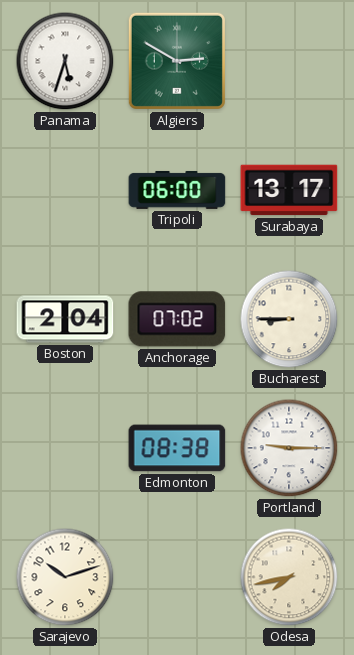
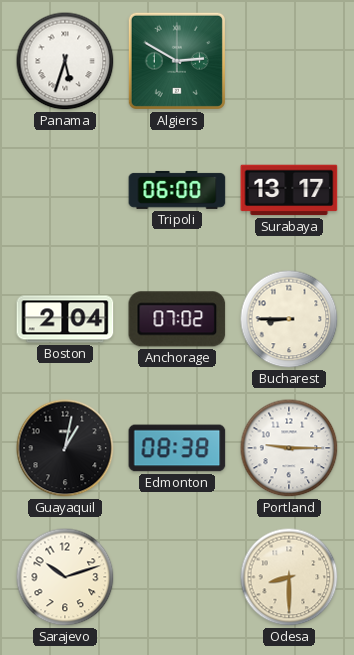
Guayaquil: none -> 1:02 (65, 448)
Odesa: 7:43 -> 8:30 (289, 577)
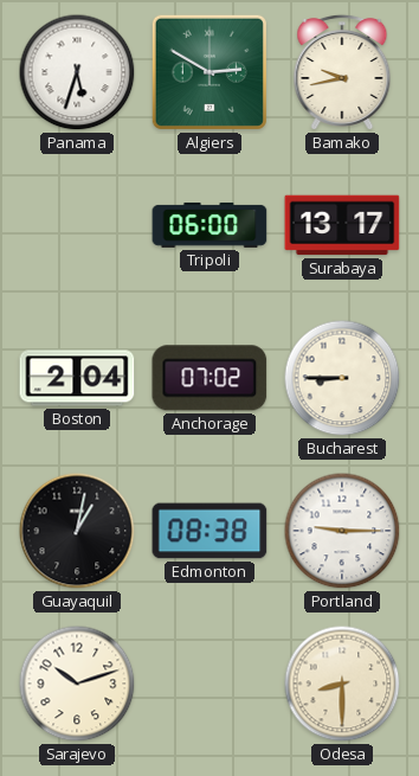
Bamako: none -> 9:43 (342, 72)
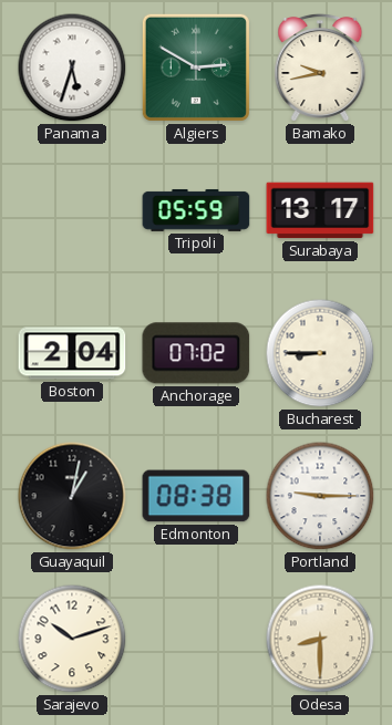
Tripoli: 06:00 -> 05:59 (196, 210)
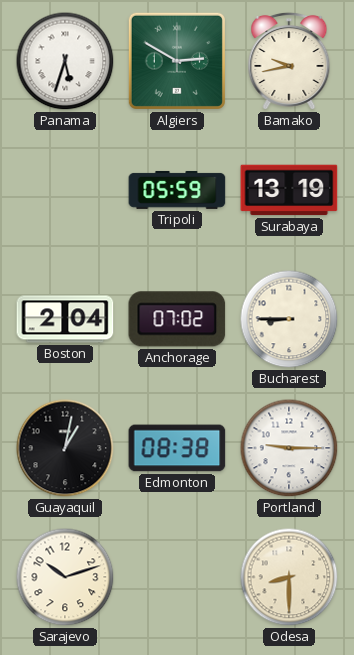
Surabaya: 13:17 -> 13:19 (289, 190)
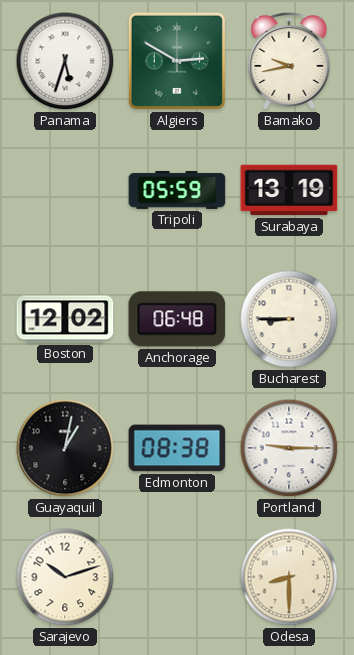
Boston: 2:04 -> 12:02 (65, 319)
Anchorage: 07:02 -> 06:48 (177, 319)
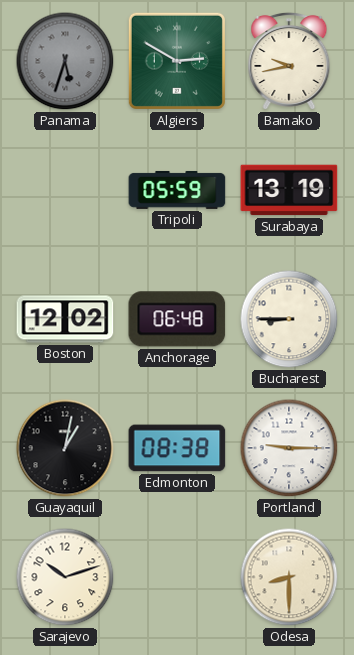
Panama dial: white -> grey (65, 61)
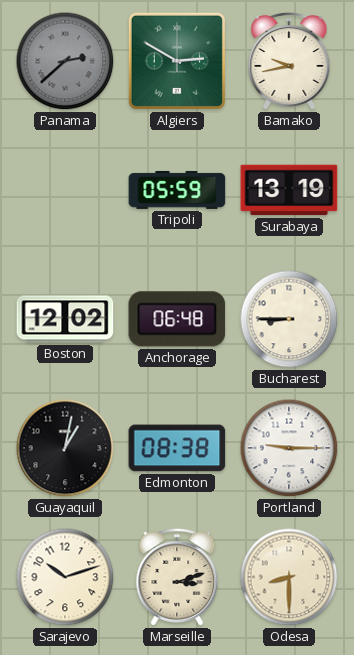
Panama: 5:33 -> 2:38 (65, 61)
Marseille: none -> 3:12 (177, 577)
